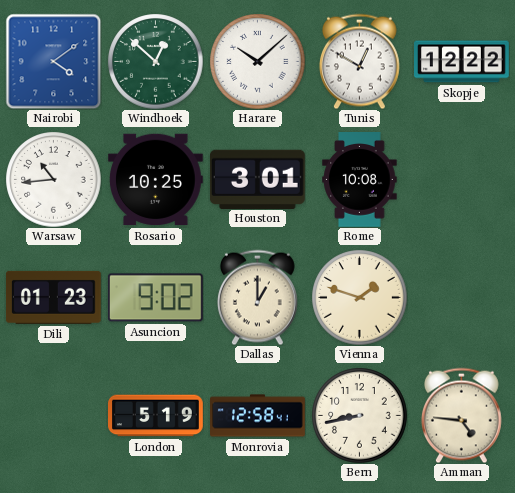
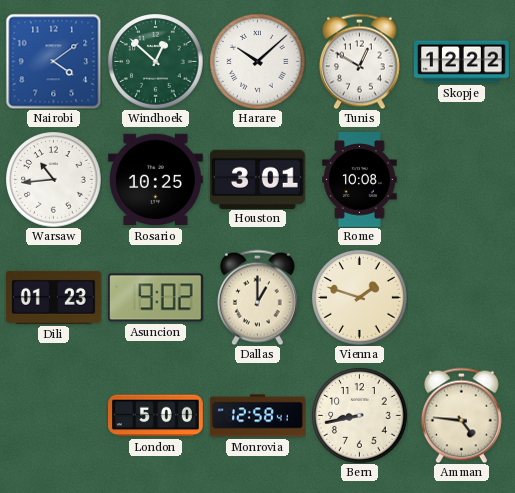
London: 5:19 -> 5:00 (156, 416)
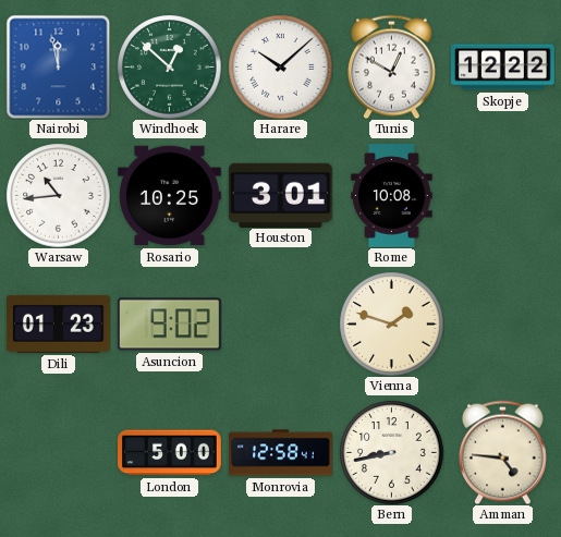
Nairobi: 4:09 -> 11:58 (58, 66)
Dallas: 1:00 -> none (257, 297)
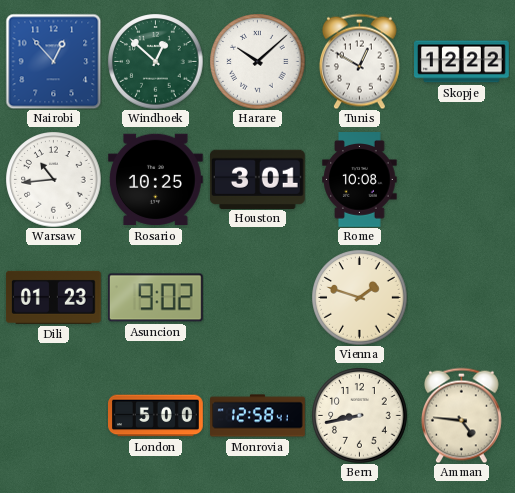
Nairobi: 11:58 -> 12:53 (53, 61)
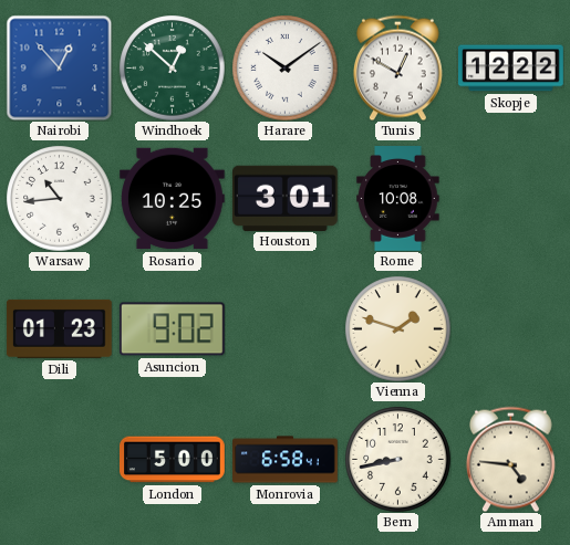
Harare: 10:08 -> 10:09 (284, 67)
Monrovia: 12:58 -> 6:58 (286, 460)
